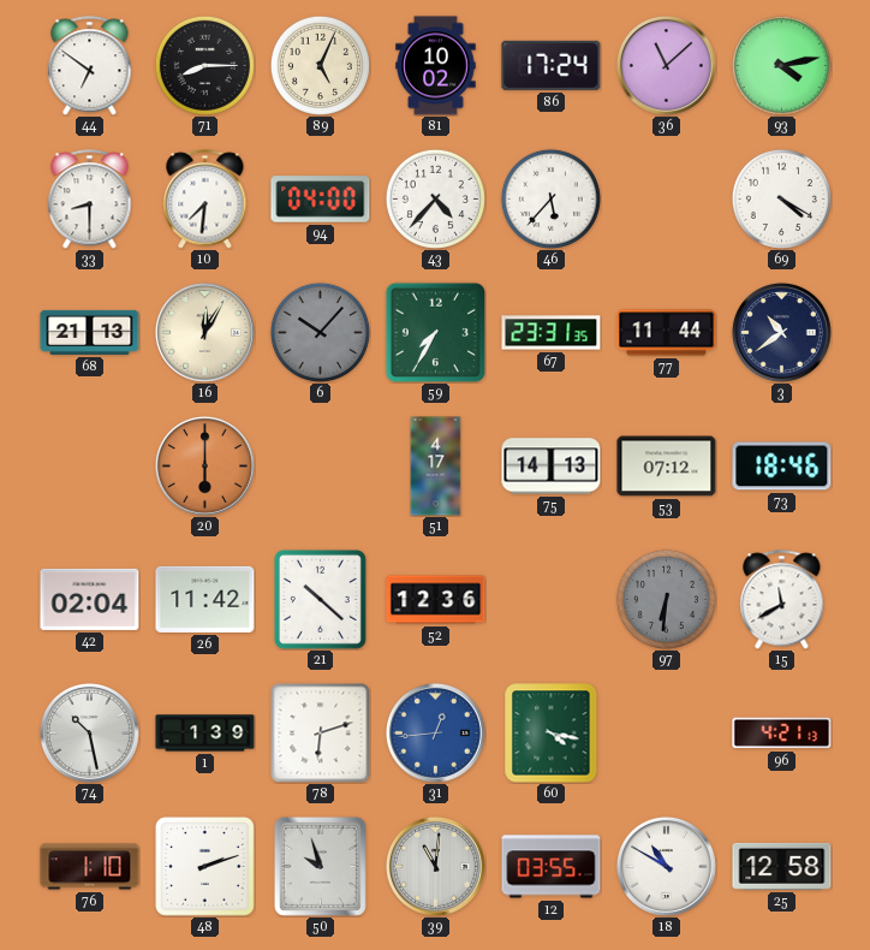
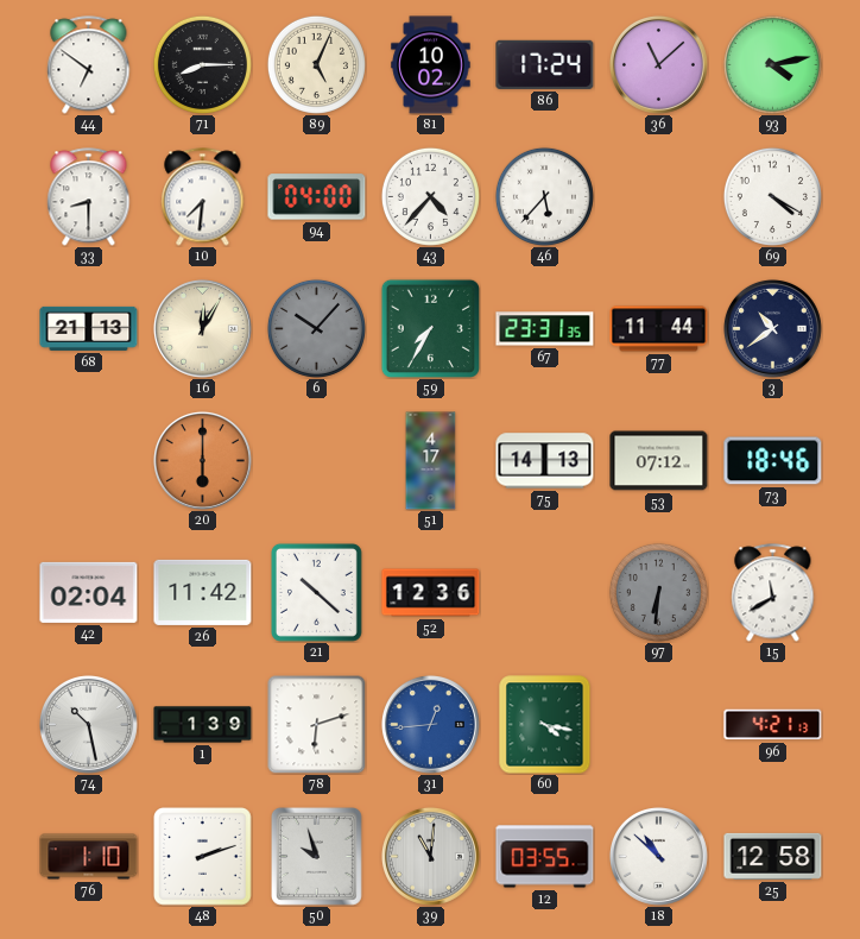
18: 10:50 -> 10:52 (658, 856)
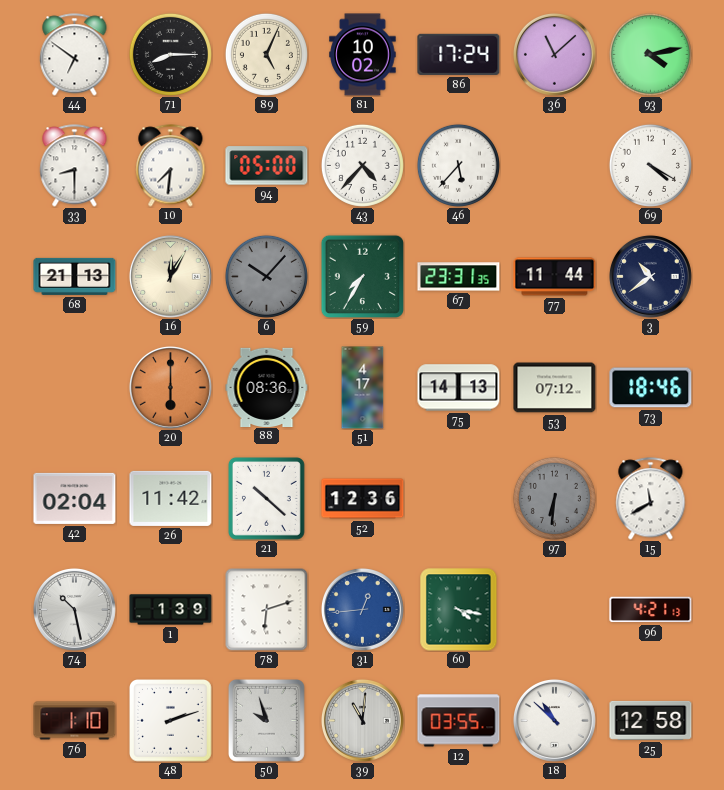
94: 04:00 -> 05:00 (267, 166)
88: none -> 08:36 (267, 387)
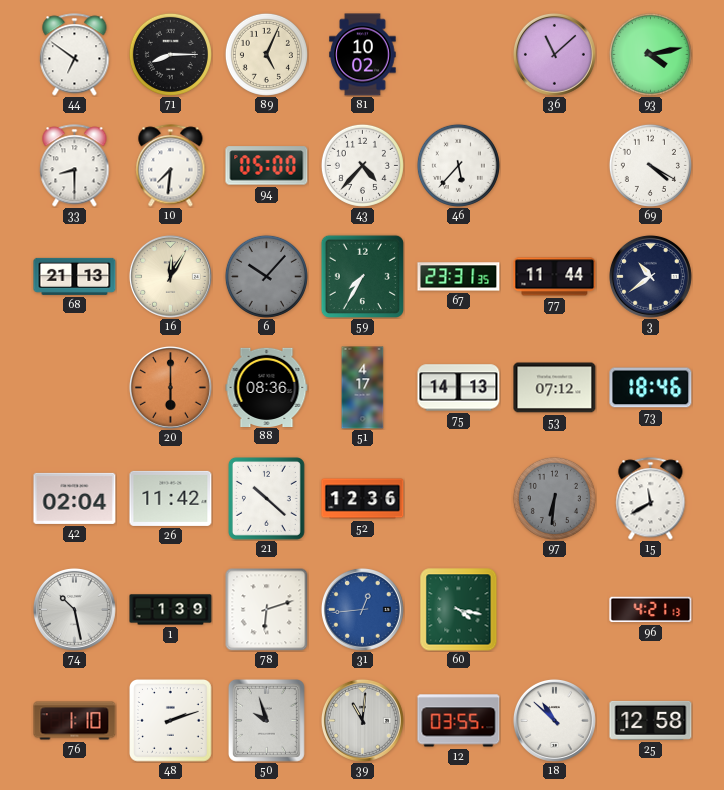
86: 17:24 -> none (459, 54)
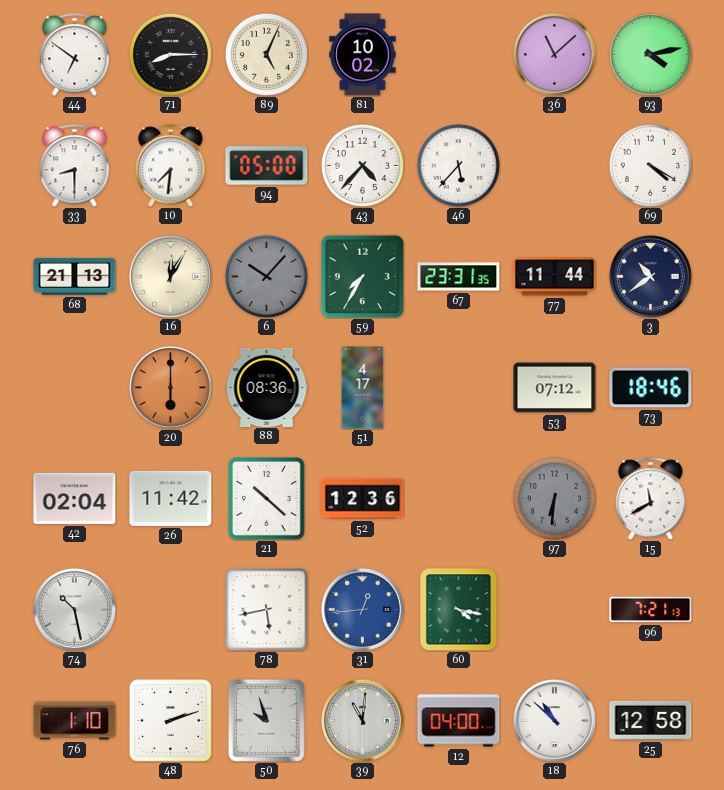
75: 14:13 -> none (459, 388)
1: 1:39 -> none (171, 610)
78: 6:12 -> 5:43 (266, 609)
96: 4:21 -> 7:21 (651, 610)
12: 03:55 -> 04:00 (459, 721)
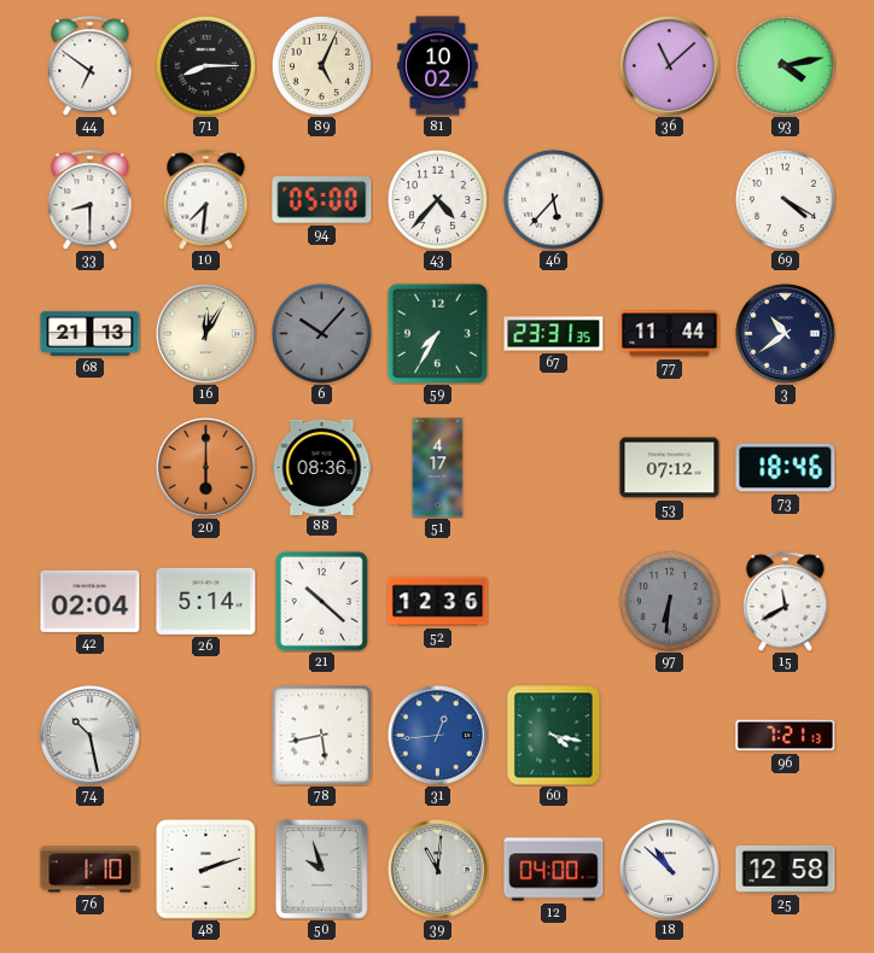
26: 11:42 -> 5:14 (206, 601)
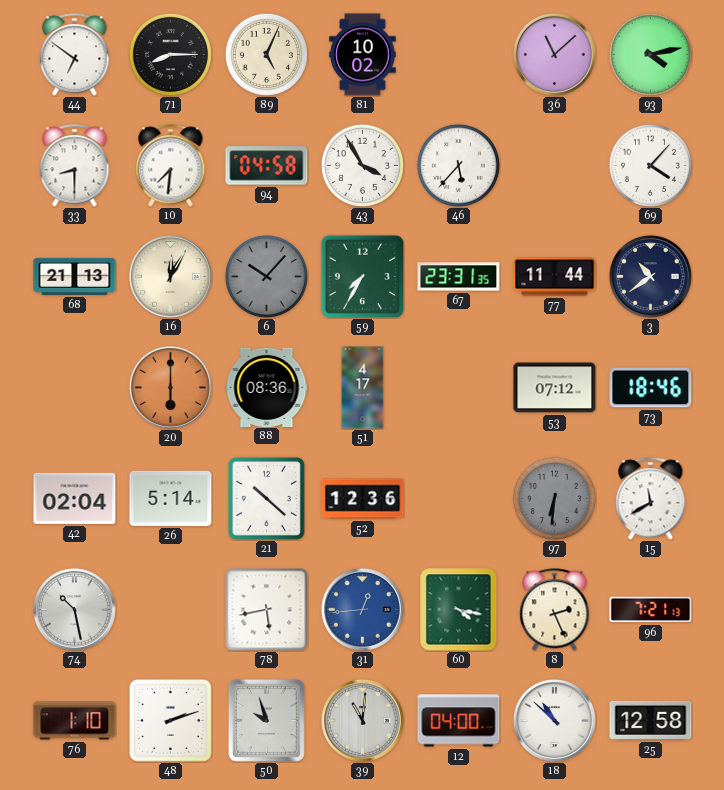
94: 05:00 -> 04:58 (267, 166)
43: 4:37 -> 3:55 (362, 165)
69: 4:20 -> 4:07 (650, 165)
8: none -> 2:26 (555, 610)
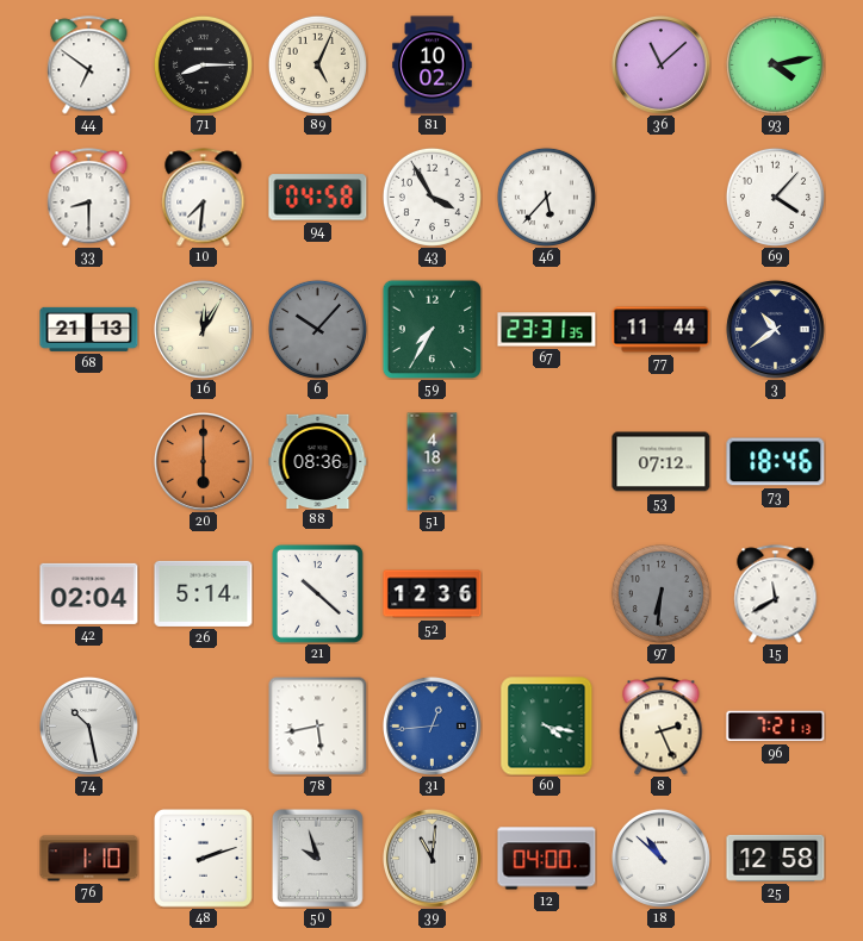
51: 4:17 -> 4:18 (433, 462)
